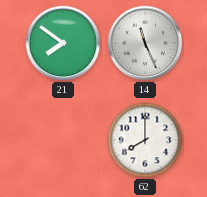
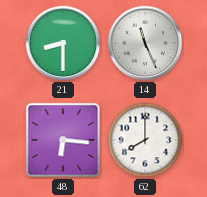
21: 7:51 -> 8:30 (63, 43)
48: none -> 6:16 (63, 140)
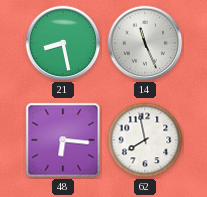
21: 8:30 -> 8:28 (63, 43)
62: 8:00 -> 7:58 (145, 140)
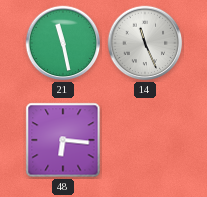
21: 8:28 -> 11:28 (63, 43)
62: 7:58 -> none (145, 140)
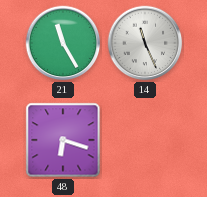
21: 11:28 -> 11:25 (63, 43)
48: 6:16 -> 6:18 (63, 140)
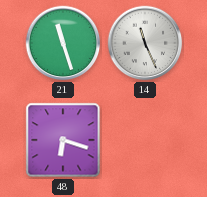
21: 11:25 -> 11:27 (63, 43)
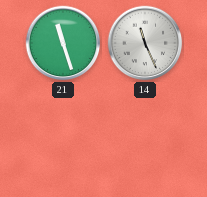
48: 6:18 -> none (63, 140)
